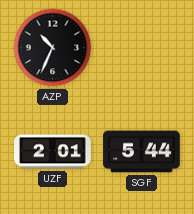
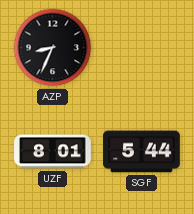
AZP: 10:34 -> 8:34 (53, 48)
UZF: 2:01 -> 8:01 (53, 152)
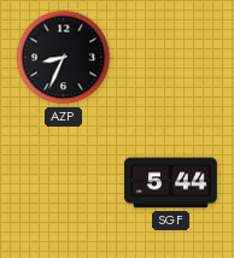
UZF: 8:01 -> none (53, 152)
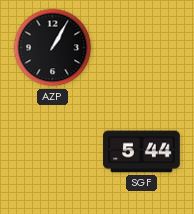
AZP: 8:34 -> 1:05 (53, 48)
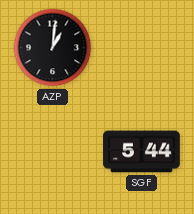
AZP: 1:05 -> 1:01 (53, 48)
